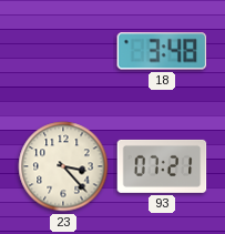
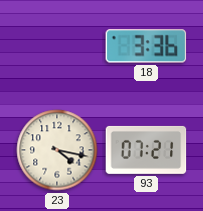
18: 3:48 -> 3:36 (146, 46)
23: 3:23 -> 4:17 (57, 150)
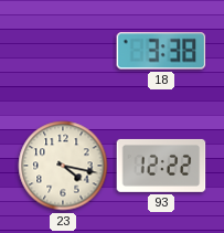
18: 3:36 -> 3:38 (161, 51)
93: 07:21 -> 12:22 (161, 166)
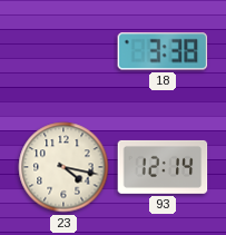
93: 12:22 -> 12:14 (163, 167)
